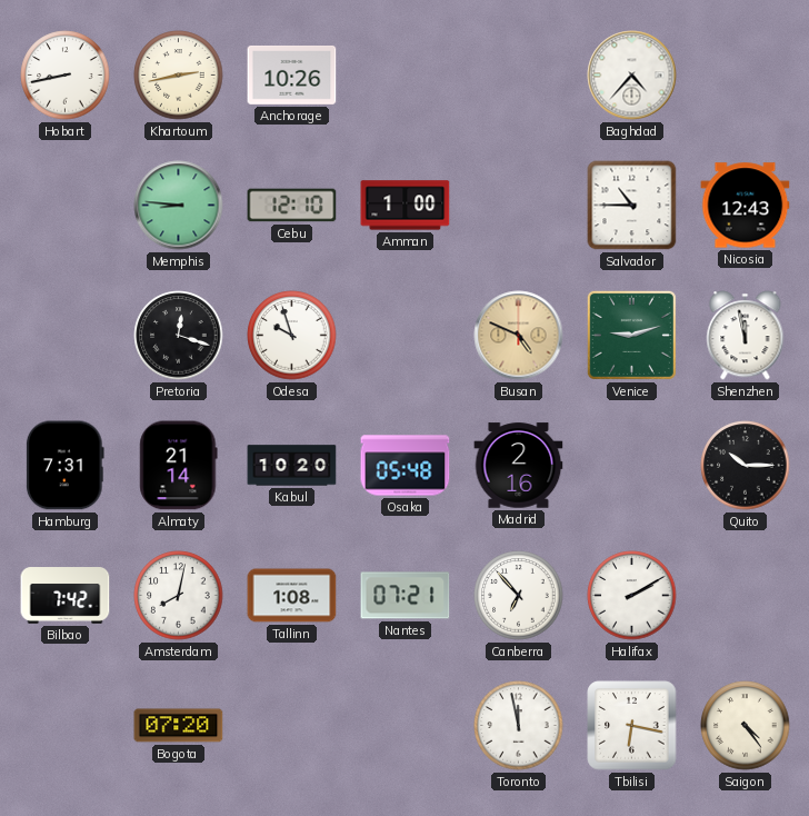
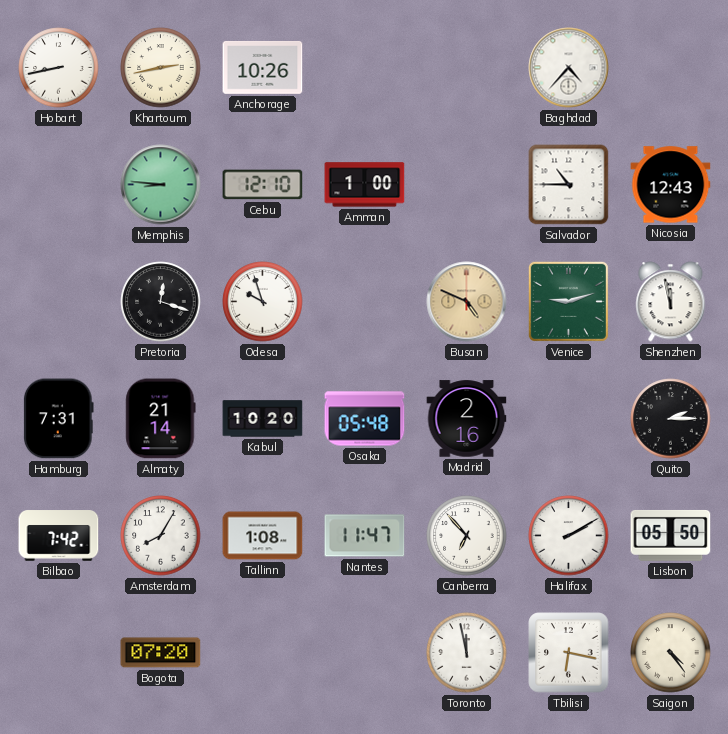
Quito: 10:15 -> 2:15 (671, 419)
Amsterdam: 8:02 -> 8:05 (161, 536)
Nantes: 07:21 -> 11:47 (365, 536)
Lisbon: none -> 05:50 (671, 535)
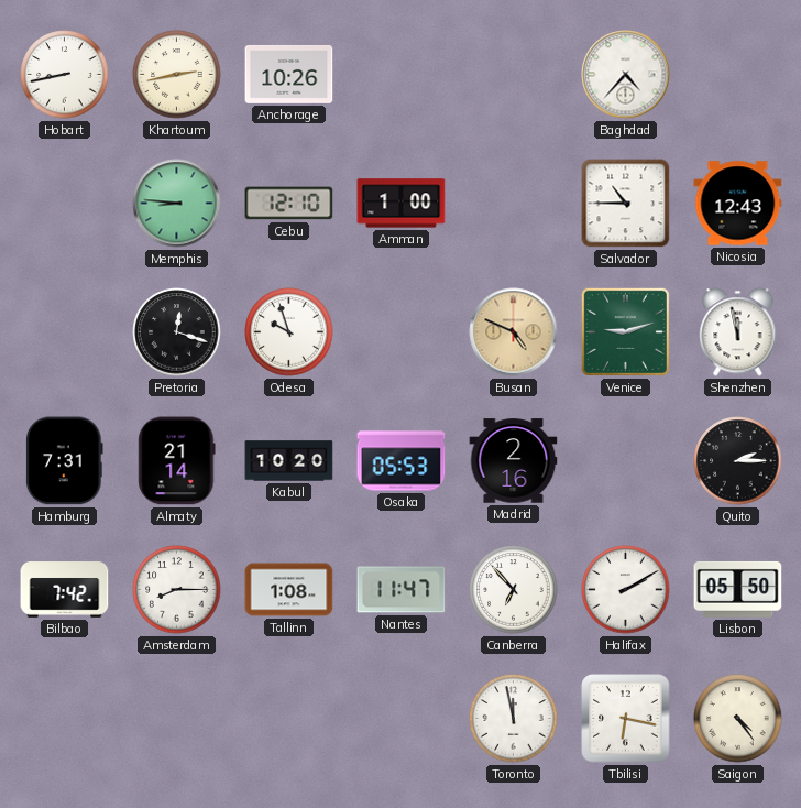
Osaka: 05:48 -> 05:53 (402, 461)
Amsterdam: 8:05 -> 8:15 (177, 590)
Bogota: 07:20 -> none (161, 653)
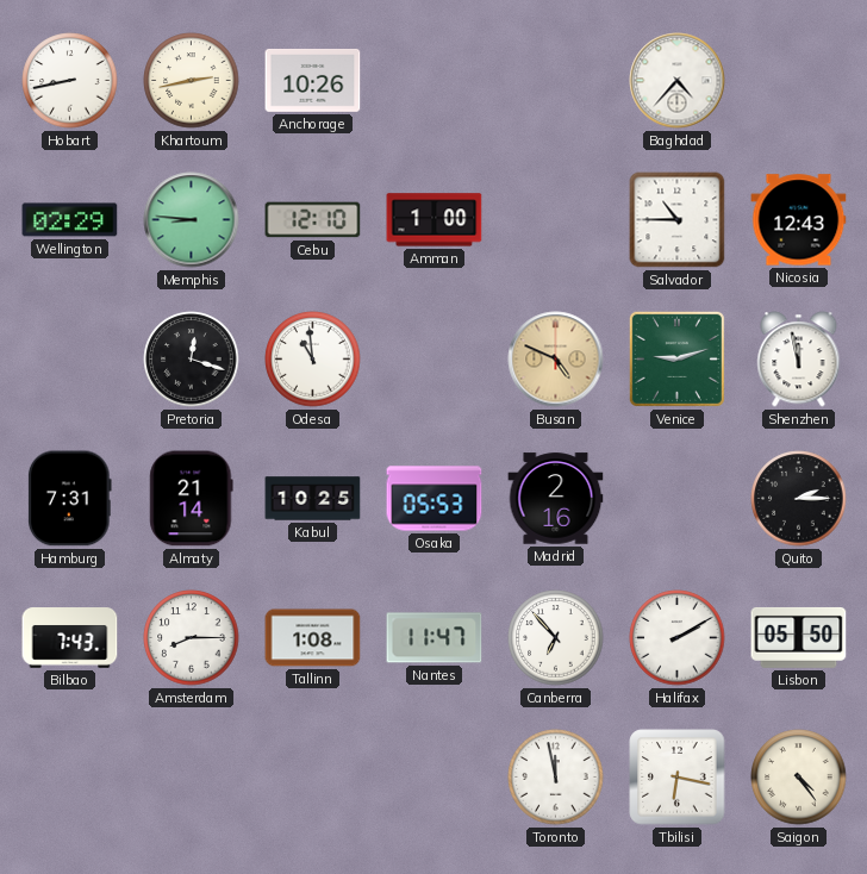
Wellington: none -> 02:29 (70, 220)
Odesa: 9:57 -> 10:59 (313, 360)
Kabul: 10:20 -> 10:25 (313, 499)
Bilbao: 7:42 -> 7:43 (70, 638)
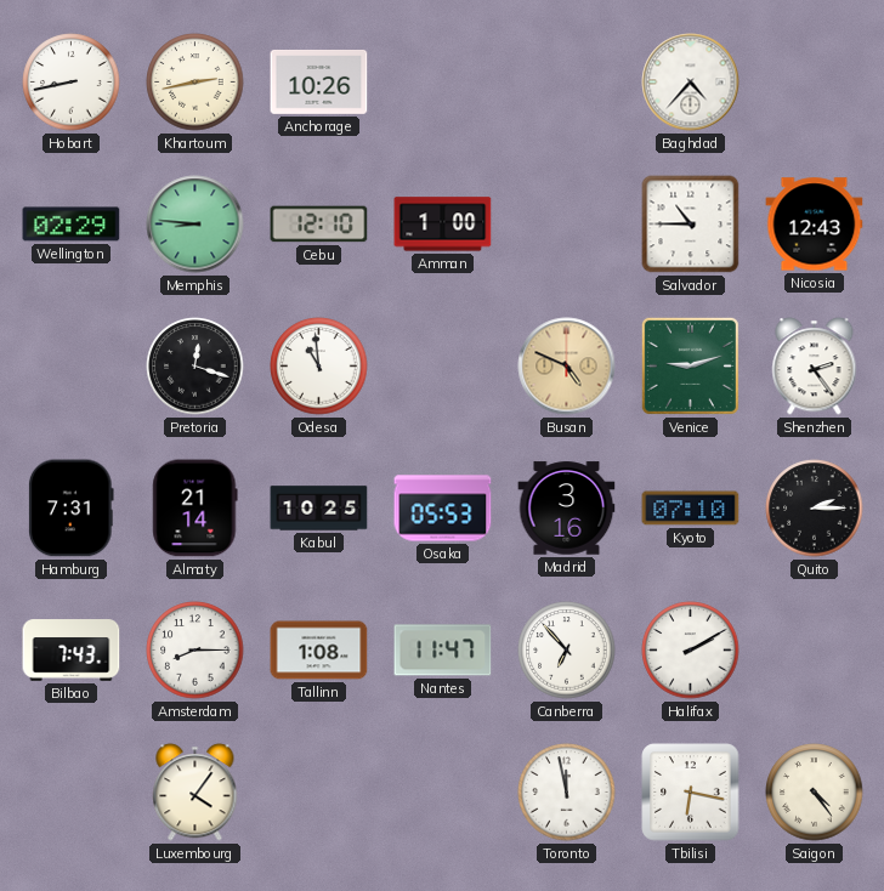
Shenzhen: 11:58 -> 2:24 (815, 367)
Madrid: 2:16 -> 3:16 (567, 509)
Kyoto: none -> 07:10 (691, 509)
Lisbon: 05:50 -> none (799, 637)
Luxembourg: none -> 4:06 (195, 793)
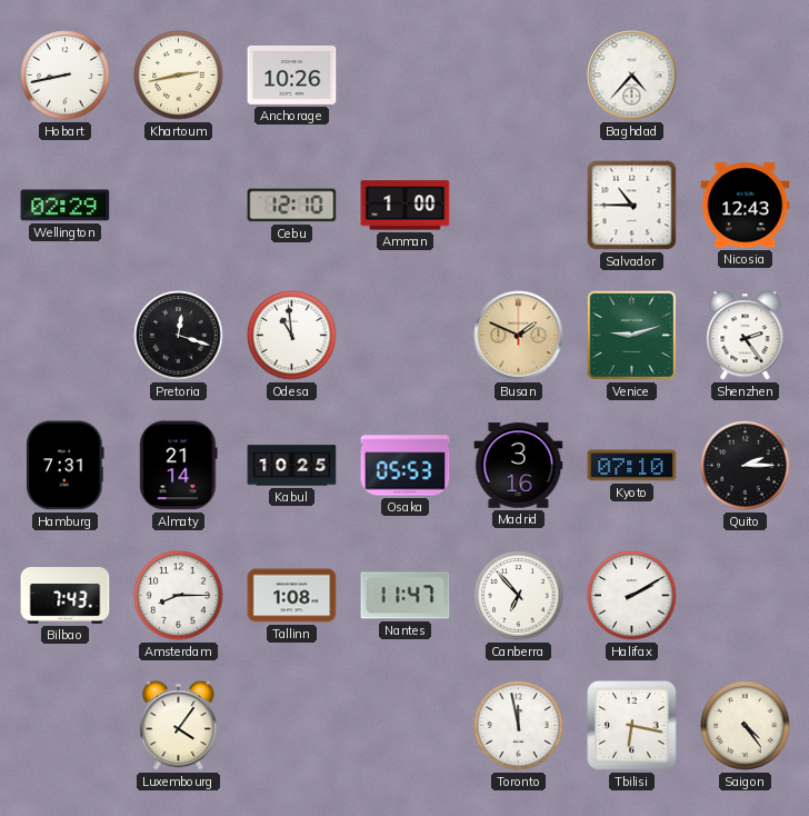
Memphis: 8:46 -> none (195, 225)
Busan: 4:49 -> 1:49 (519, 336)
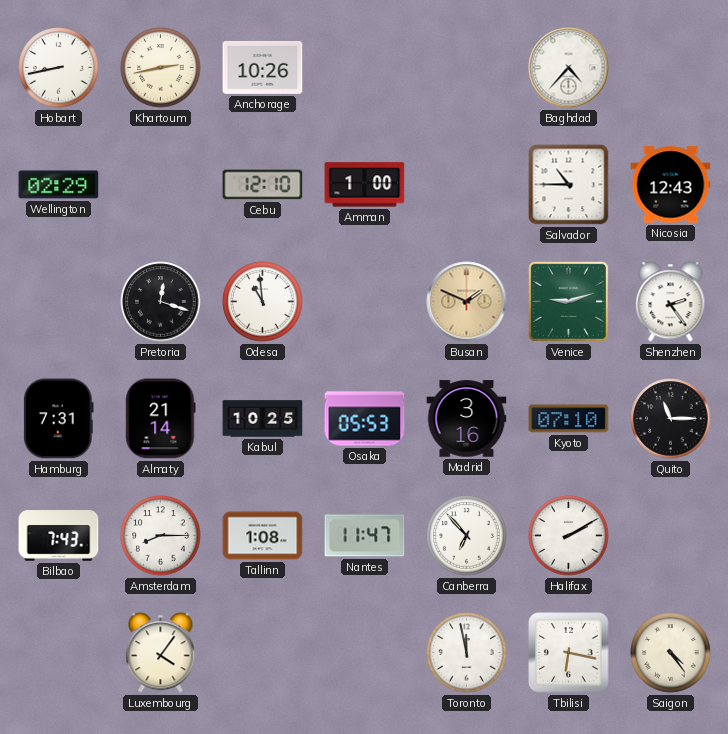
Quito: 2:15 -> 11:15 (671, 419)
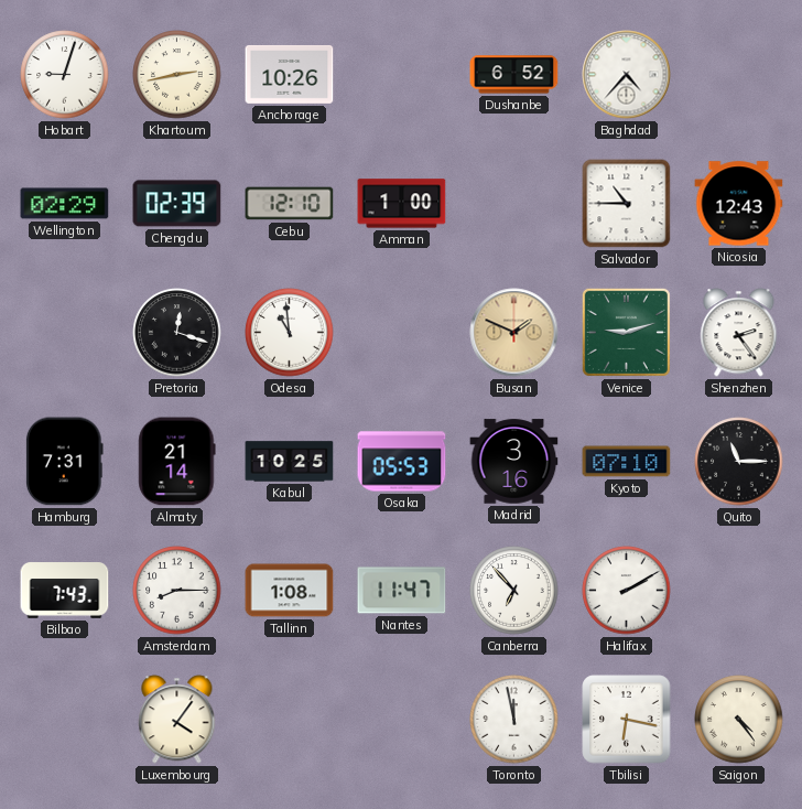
Hobart: 8:43 -> 9:03 (65, 75)
Dushanbe: none -> 6:52 (514, 75)
Chengdu: none -> 02:39 (177, 204)
